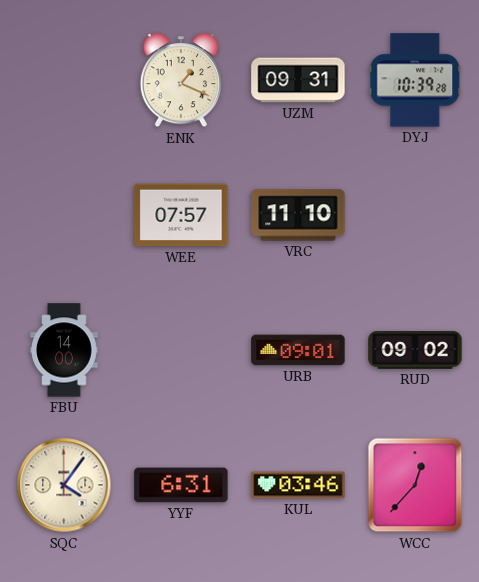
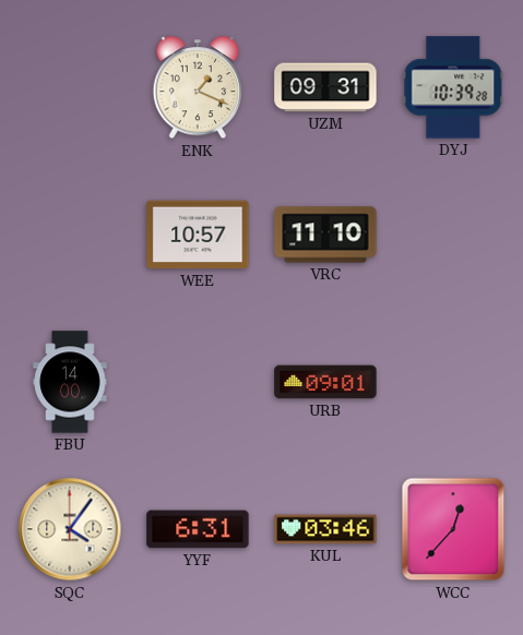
WEE: 07:57 -> 10:57 (198, 235)
RUD: 09:02 -> none (415, 350)
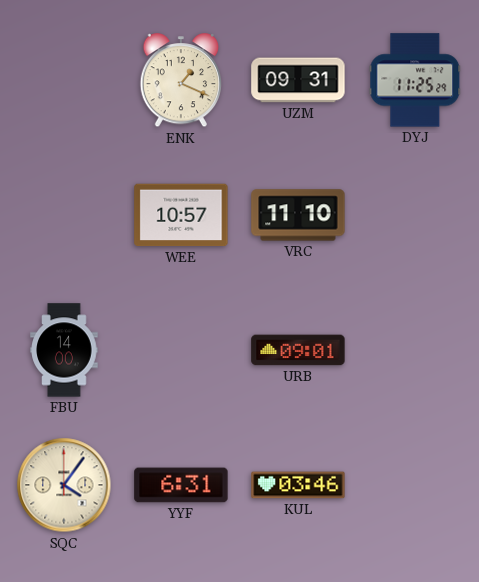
DYJ: 10:39 -> 11:25 (415, 80)
WCC: 12:37 -> none (453, 529)
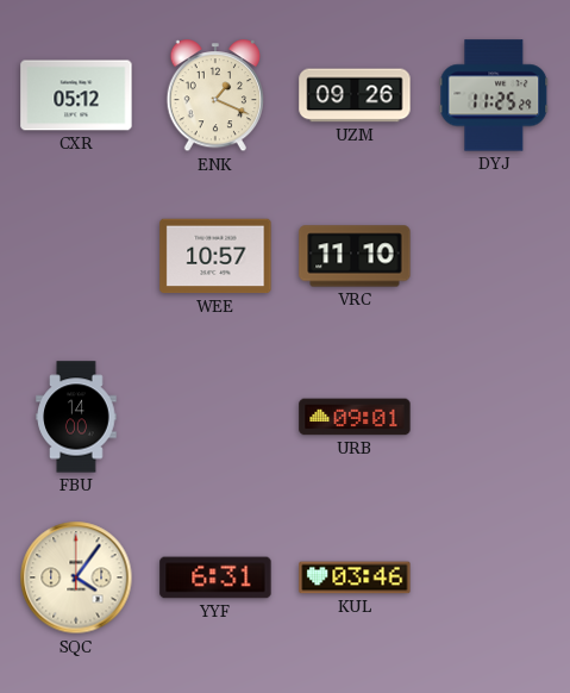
CXR: none -> 05:12 (76, 95)
UZM: 09:31 -> 09:26 (355, 95)
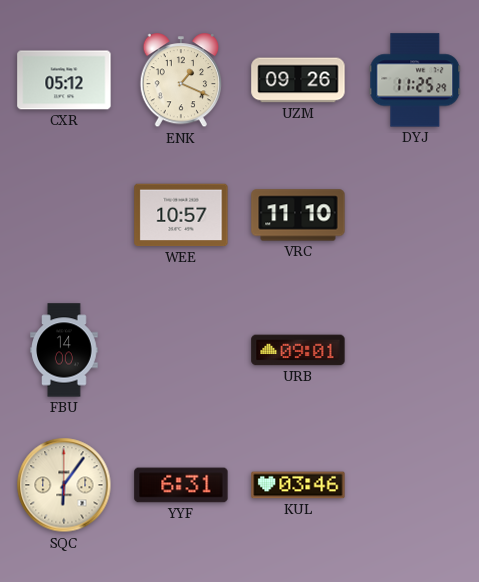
SQC: 4:06 -> 6:06 (64, 485)
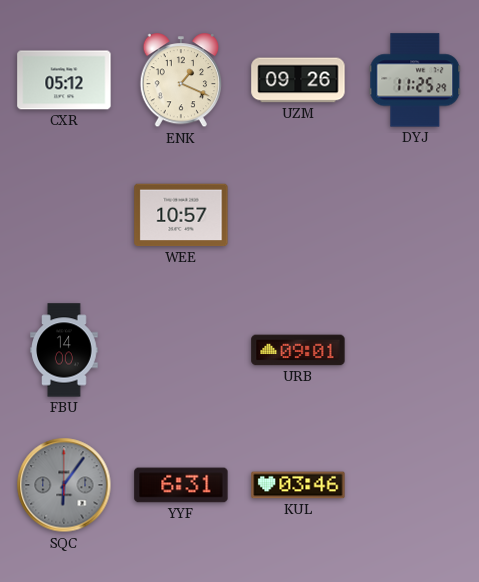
VRC: 11:10 -> none (298, 215)
SQC dial: cream -> grey (64, 485)
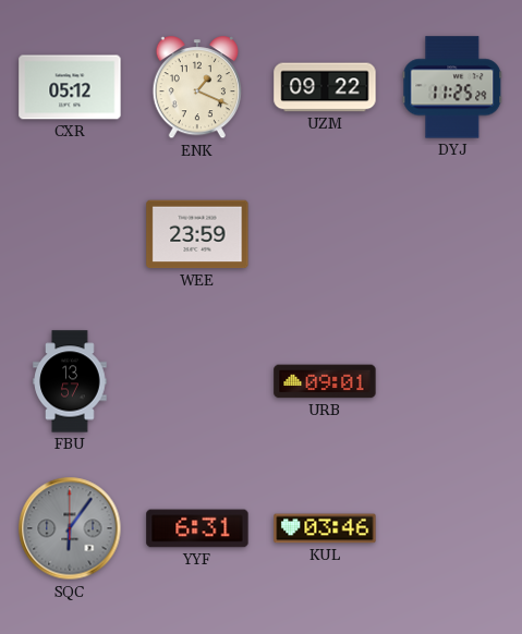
UZM: 09:26 -> 09:22 (325, 87)
WEE: 10:57 -> 23:59 (197, 234)
FBU: 14:00 -> 13:57 (70, 381)
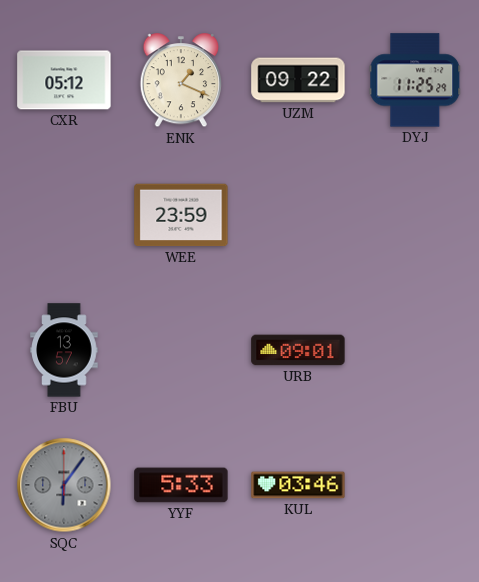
YYF: 6:31 -> 5:33 (181, 485)
